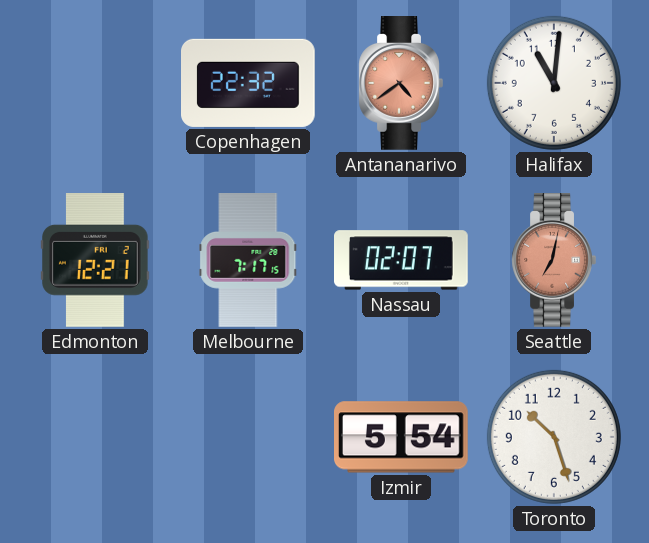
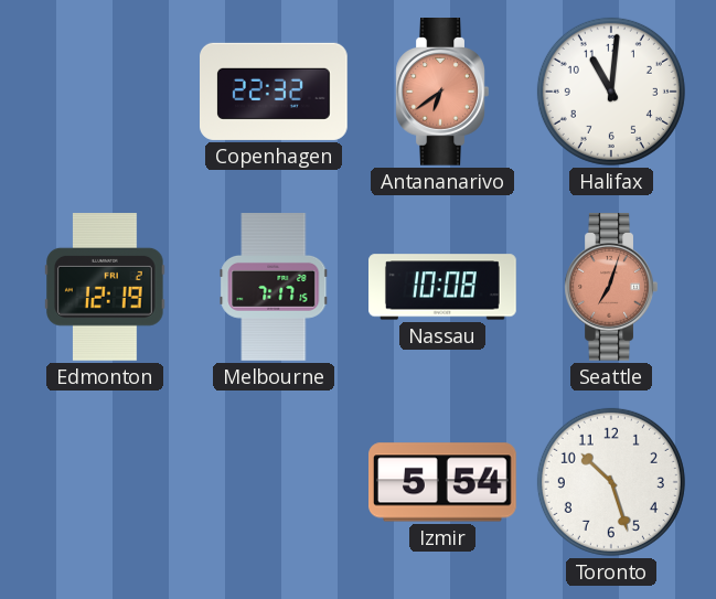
Antananarivo: 4:39 -> 6:39 (442, 93)
Edmonton: 12:21 -> 12:19 (105, 288)
Nassau: 02:07 -> 10:08 (444, 287)
Seattle: 7:02 -> 7:03 (611, 288)
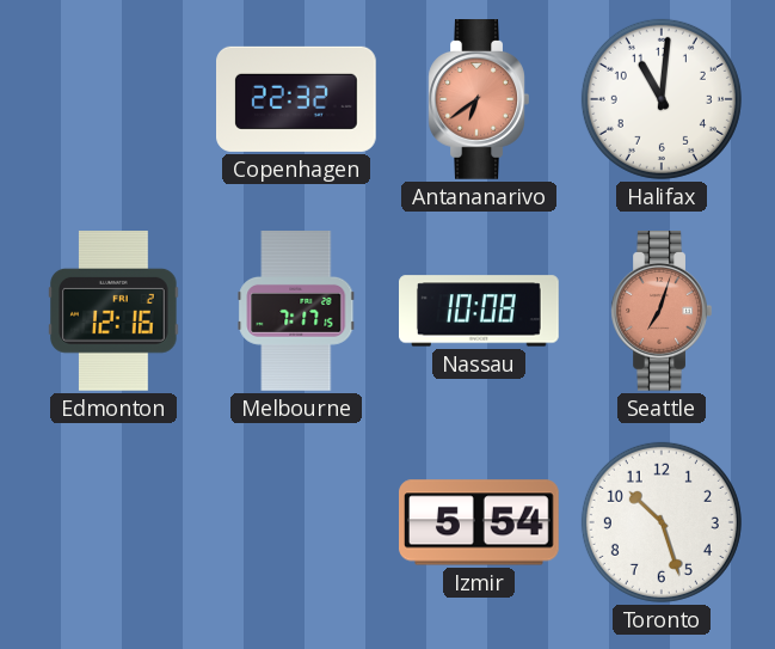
Edmonton: 12:19 -> 12:16 (113, 312)
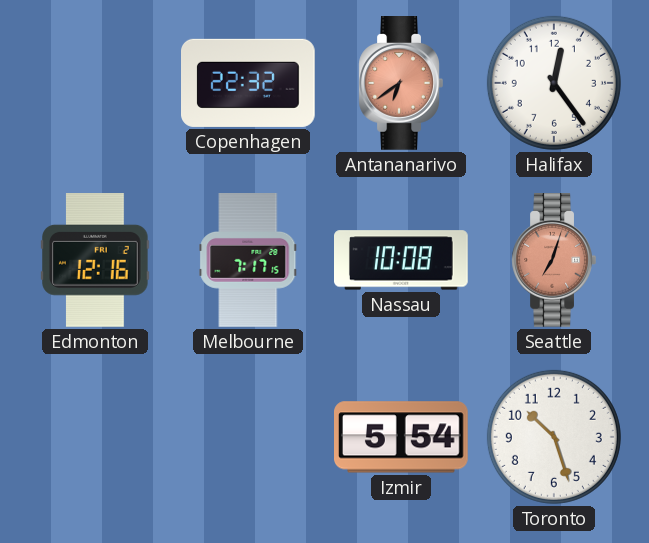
Halifax: 11:01 -> 12:24 (554, 83)
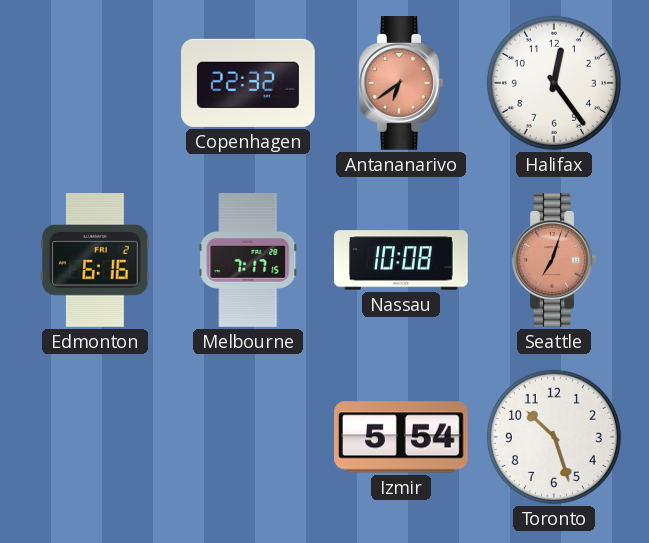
Edmonton: 12:16 -> 6:16 (95, 261)
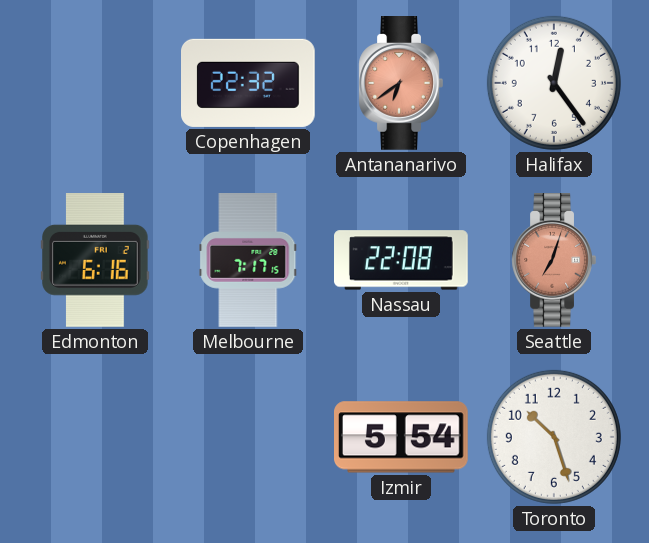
Nassau: 10:08 -> 22:08 (402, 260)
